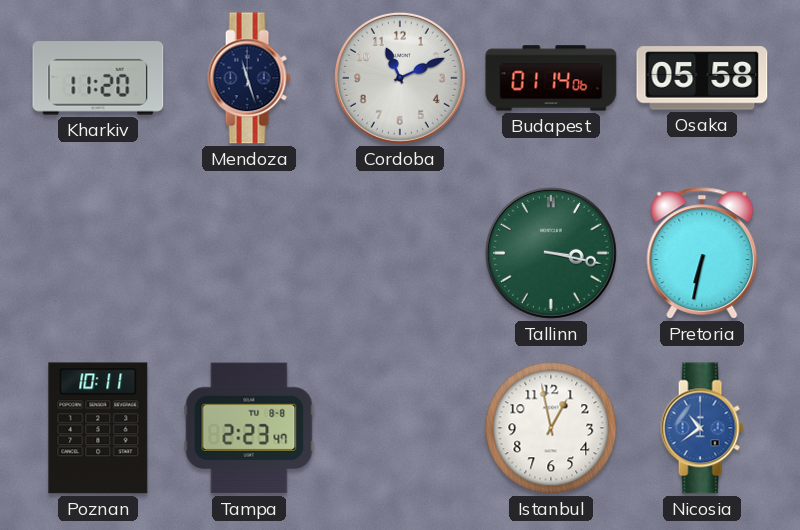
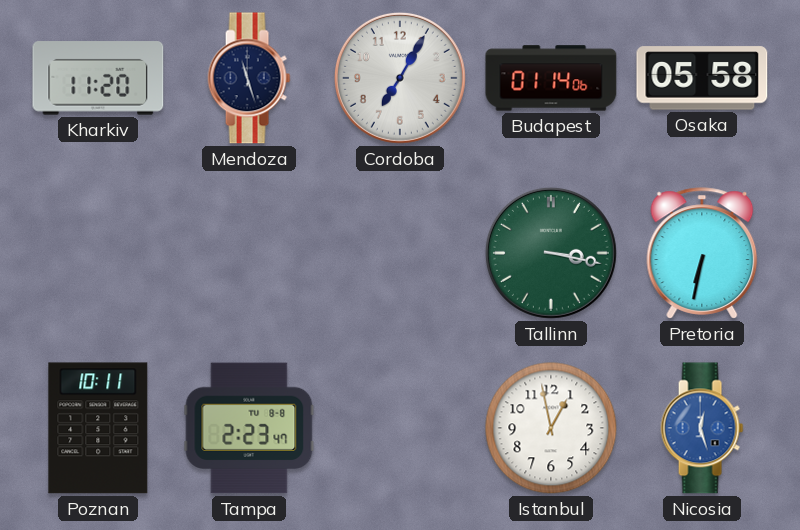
Cordoba: 11:11 -> 7:05 (400, 78)
Nicosia: 10:39 -> 12:27 (702, 428)
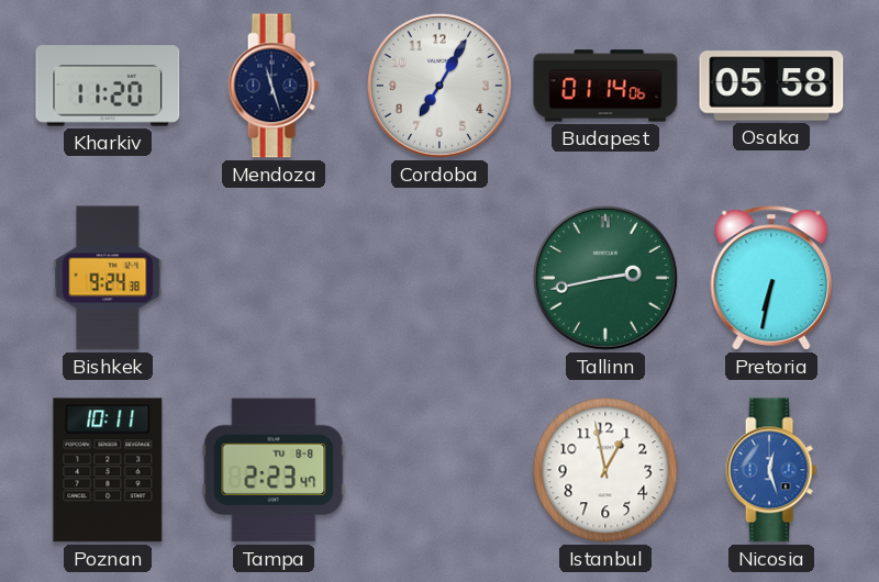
Bishkek: none -> 9:24 (108, 278)
Tallinn: 3:17 -> 2:43 (605, 278)
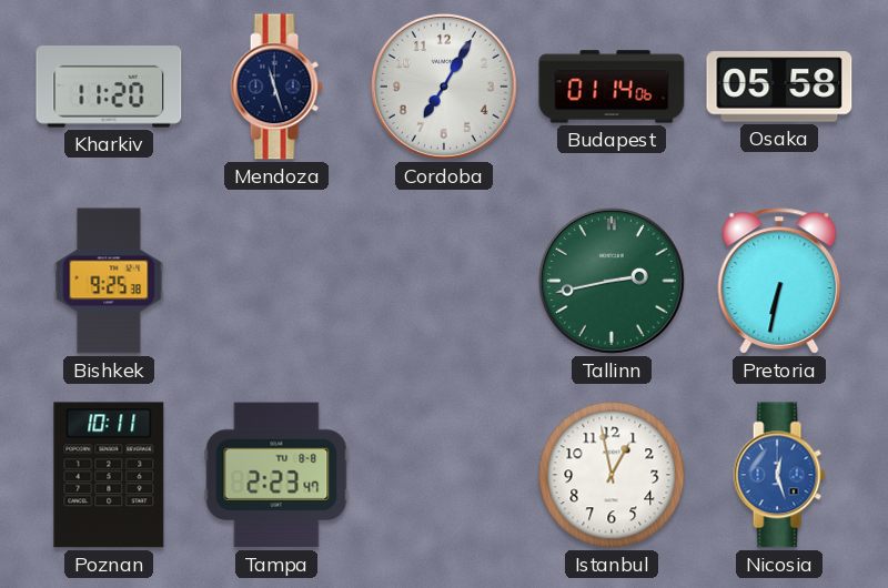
Bishkek: 9:24 -> 9:25 (109, 281)
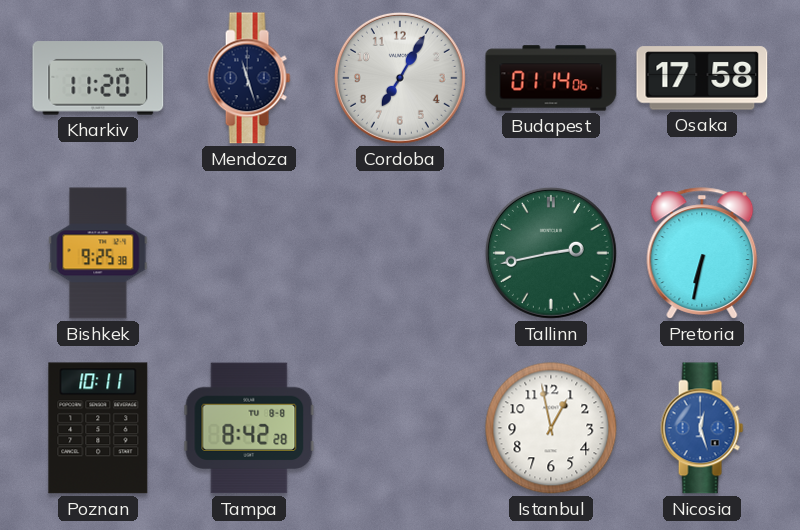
Osaka: 05:58 -> 17:58 (702, 78)
Tampa: 2:23 -> 8:42 (249, 428)
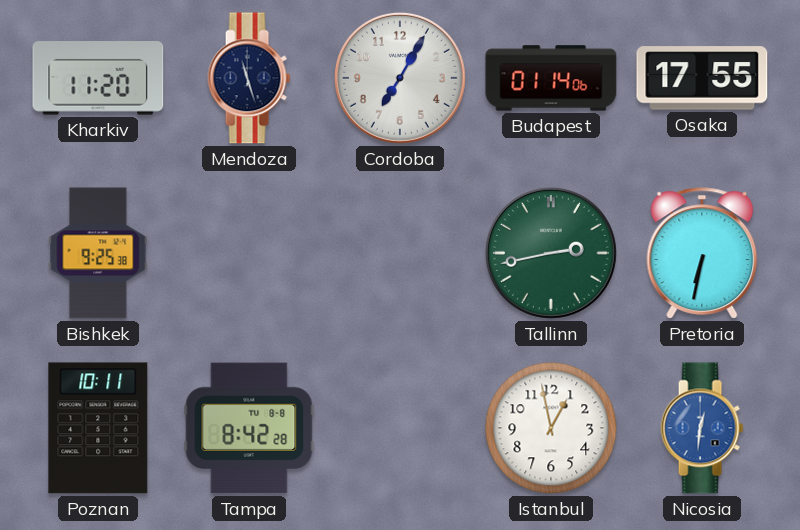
Osaka: 17:58 -> 17:55 (702, 78)
Nicosia: 12:27 -> 12:31 (702, 428)
